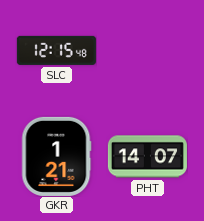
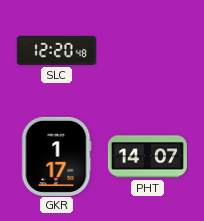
SLC: 12:15 -> 12:20 (56, 50)
GKR: 1:21 -> 1:17 (56, 156)
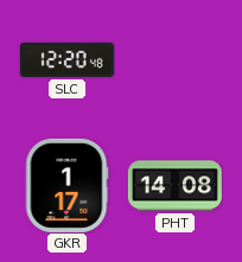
PHT: 14:07 -> 14:08 (174, 186)
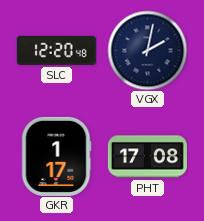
VGX: none -> 2:02 (147, 50)
PHT: 14:08 -> 17:08 (147, 157)
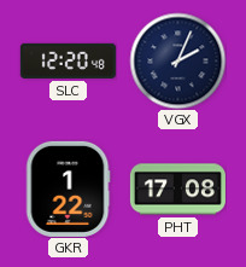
VGX: 2:02 -> 2:04 (177, 60)
GKR: 1:17 -> 1:22 (68, 188)
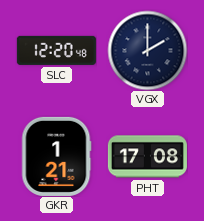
VGX: 2:04 -> 2:00 (147, 50)
GKR: 1:22 -> 1:21 (56, 156)
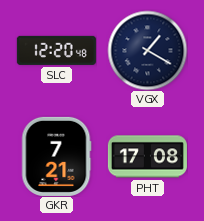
VGX: 2:00 -> 1:20 (147, 50)
GKR: 1:21 -> 7:21 (56, 156)
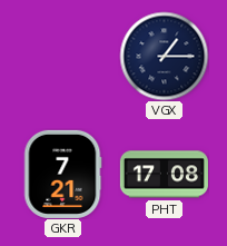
SLC: 12:20 -> none (56, 50)
VGX: 1:20 -> 1:15 (164, 56)
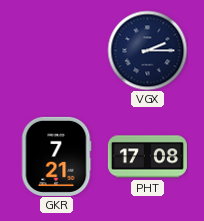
VGX: 1:15 -> 2:15 (147, 50)
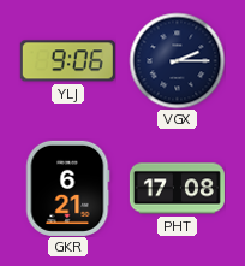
YLJ: none -> 9:06 (67, 61)
GKR: 7:21 -> 6:21 (67, 188)
